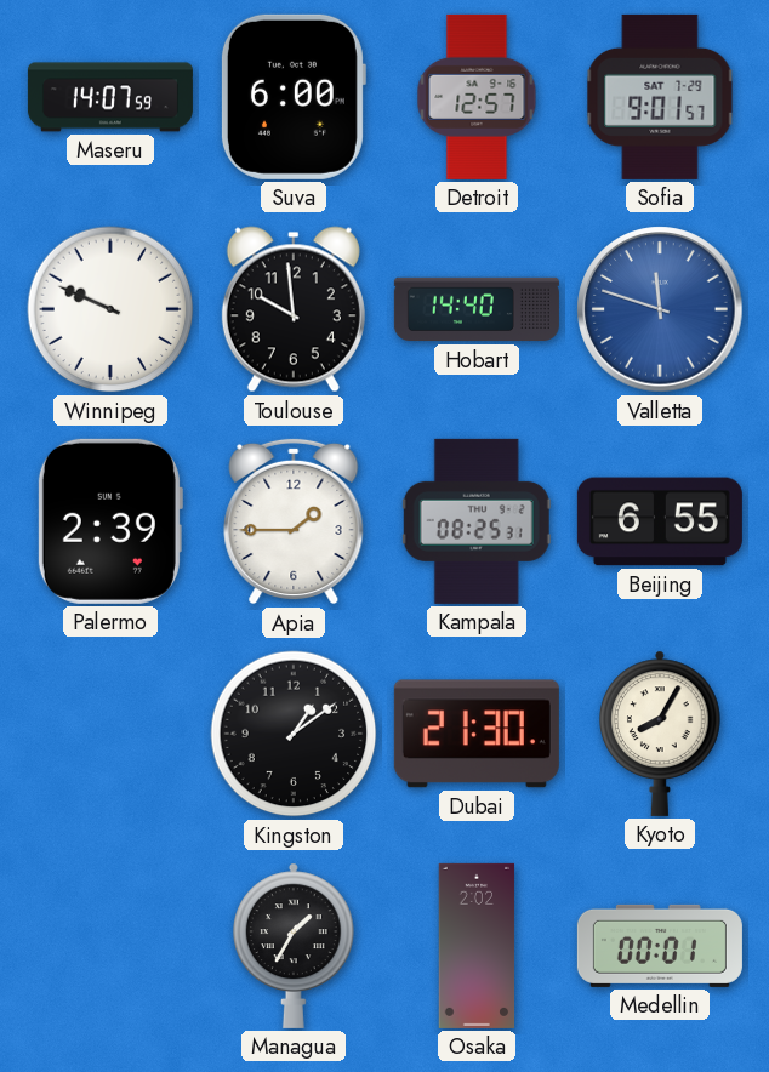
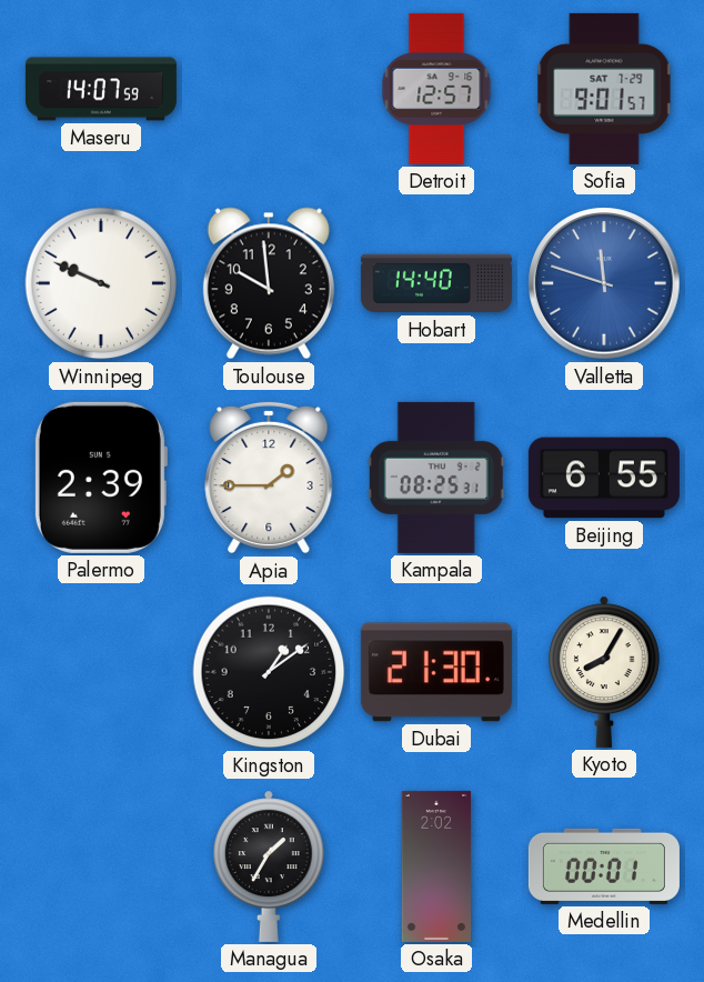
Suva: 6:00 -> none (292, 97)
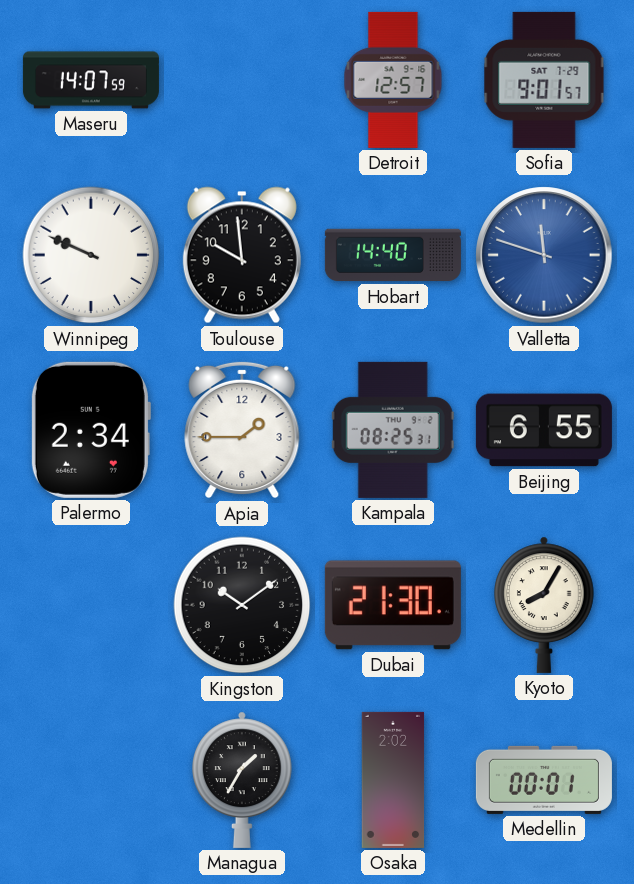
Palermo: 2:39 -> 2:34 (90, 430)
Kingston: 1:09 -> 10:09 (242, 605)
